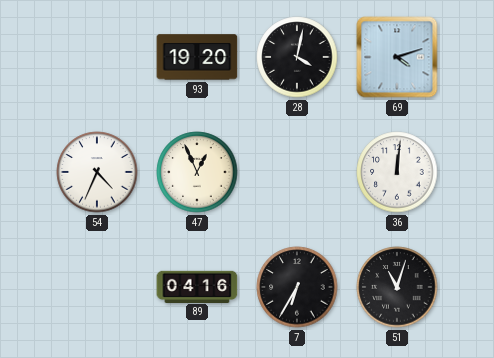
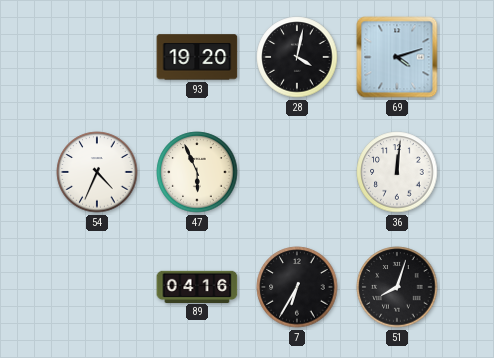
47: 12:56 -> 5:56 (197, 172)
51: 11:03 -> 8:03 (397, 287)
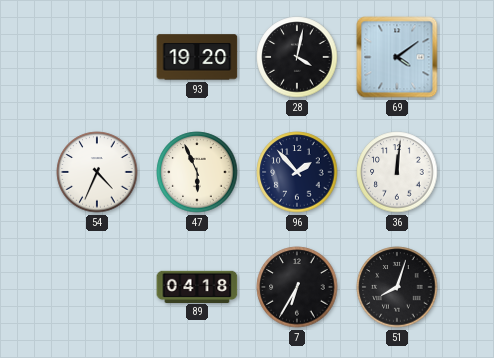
69: 4:12 -> 4:09 (397, 57)
96: none -> 1:53 (297, 172)
89: 04:16 -> 04:18 (197, 286)
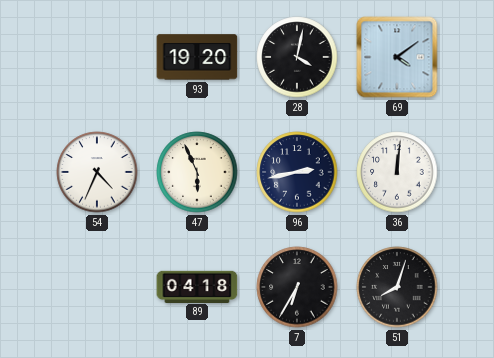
96: 1:53 -> 2:43 (297, 172)
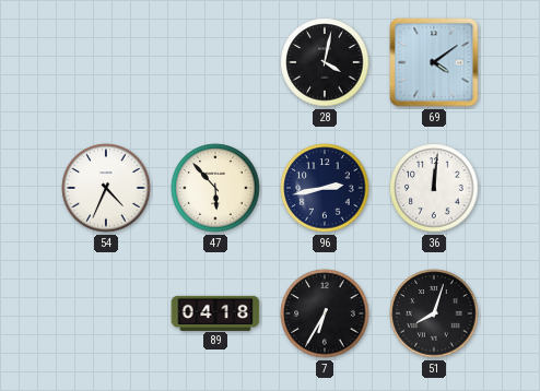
93: 19:20 -> none (197, 57)
47: 5:56 -> 5:53 (215, 188)
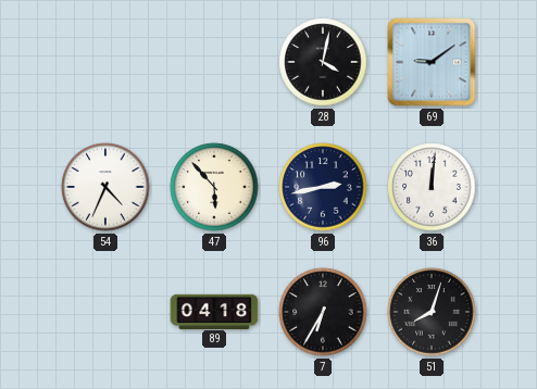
69: 4:09 -> 9:09 (432, 62)
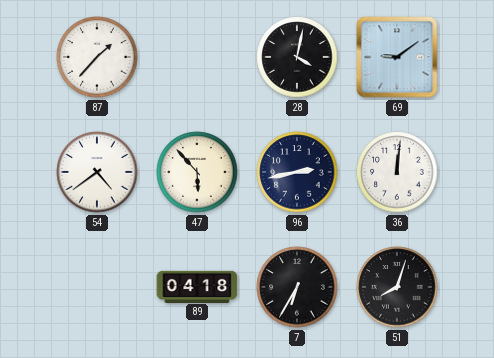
87: none -> 1:37 (97, 57)
54: 4:34 -> 4:39 (97, 172)
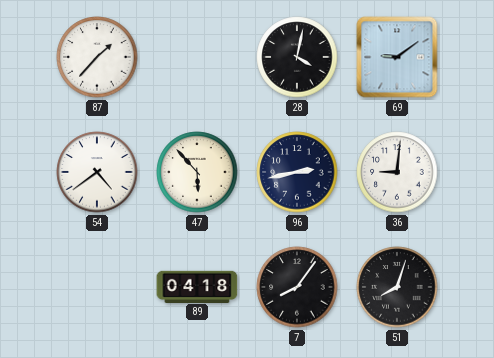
36: 12:01 -> 9:01 (397, 172)
7: 6:35 -> 8:06 (297, 287)
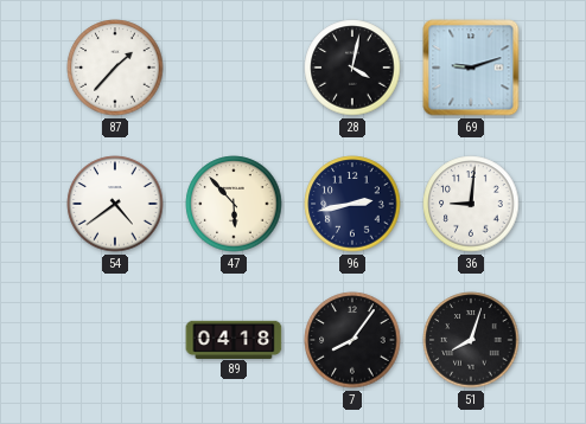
69: 9:09 -> 9:12 (471, 68)
